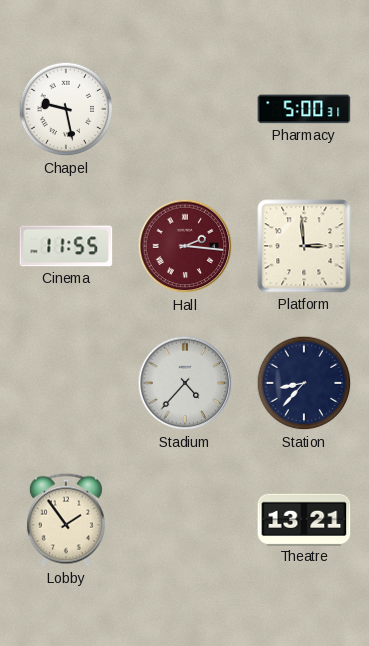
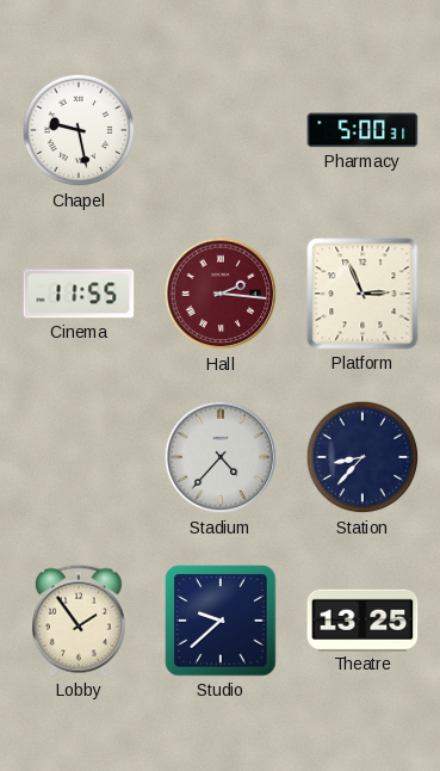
Platform: 2:59 -> 2:56 (362, 294)
Studio: none -> 9:38 (221, 621)
Theatre: 13:21 -> 13:25 (362, 619)
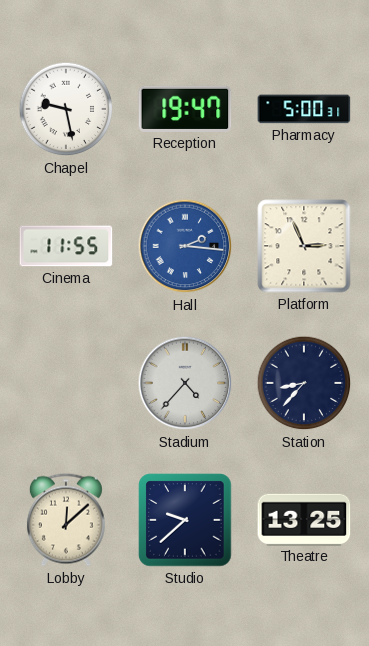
Reception: none -> 19:47 (185, 109)
Hall dial: burgundy -> blue (185, 246)
Lobby: 1:54 -> 12:08 (66, 520)
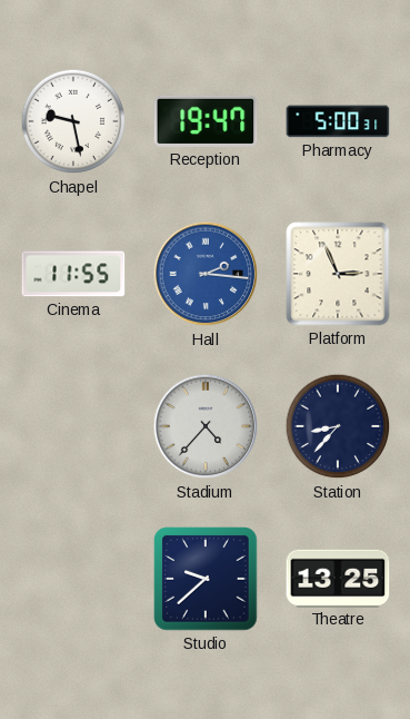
Lobby: 12:08 -> none (66, 520)
